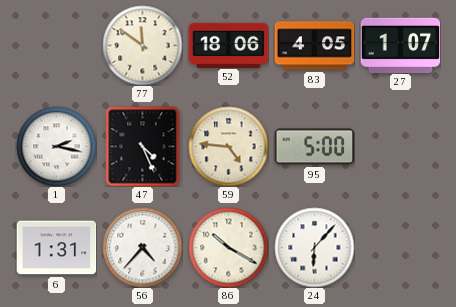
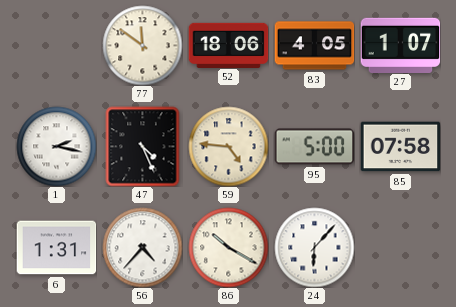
85: none -> 07:58 (400, 147)
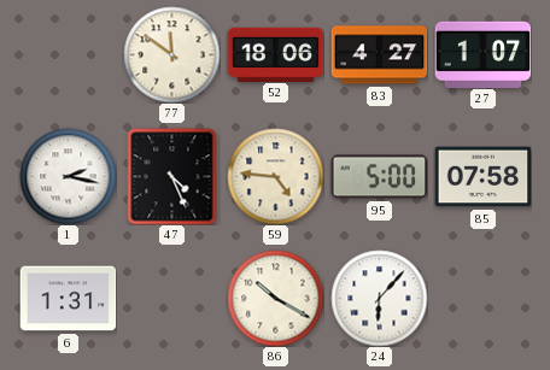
83: 4:05 -> 4:27 (379, 55)
56: 4:37 -> none (142, 247)
